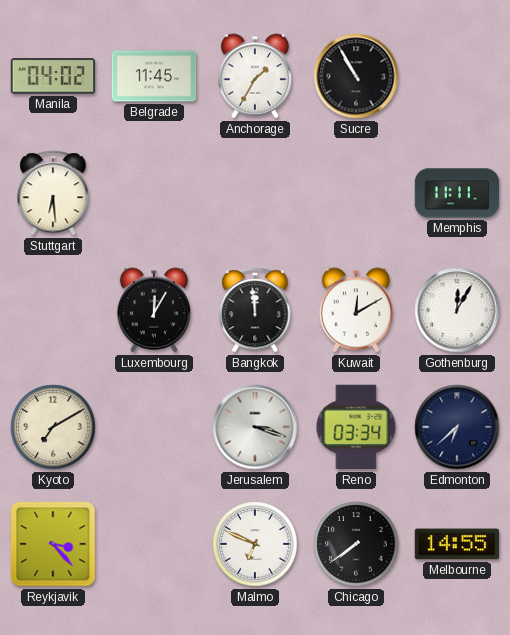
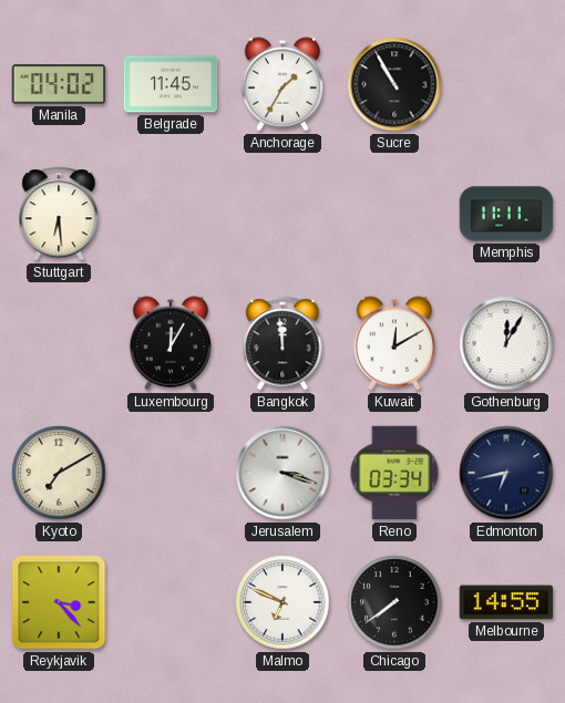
Edmonton: 6:38 -> 6:43 (506, 473)
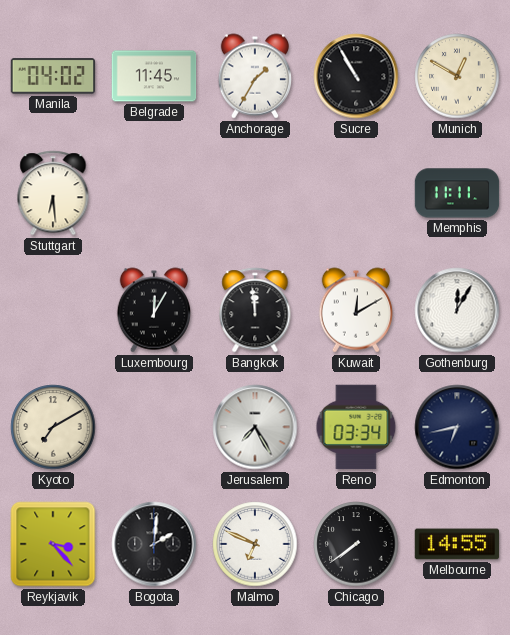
Munich: none -> 12:50 (457, 76)
Jerusalem: 3:18 -> 7:25 (255, 427)
Bogota: none -> 2:01 (154, 544)
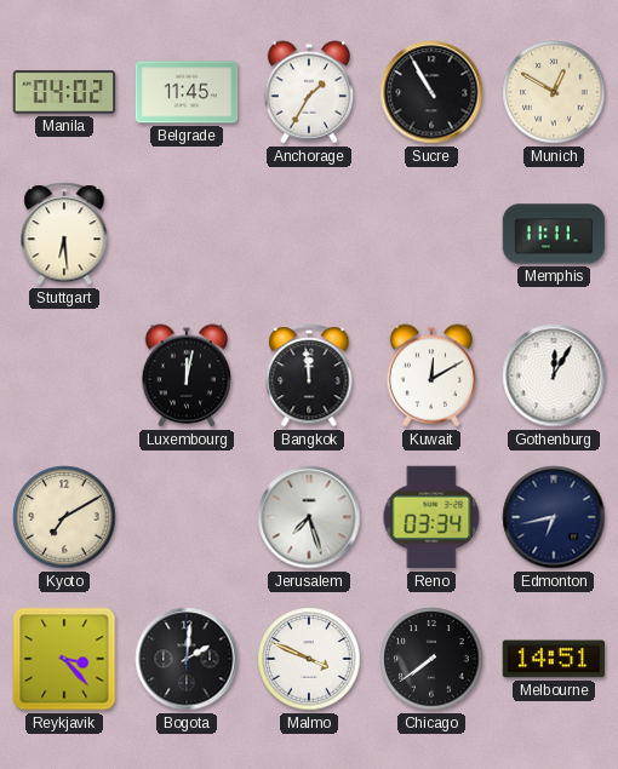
Luxembourg: 12:05 -> 12:02 (187, 375)
Jerusalem: 7:25 -> 7:27 (309, 517)
Malmo: 6:49 -> 3:49 (309, 659)
Melbourne: 14:55 -> 14:51 (554, 659)
